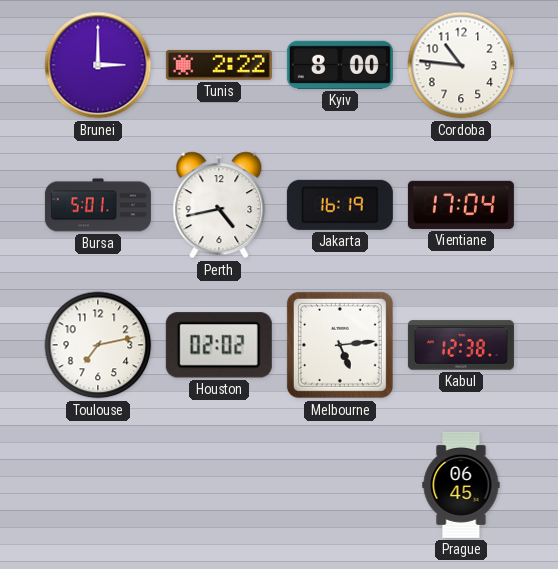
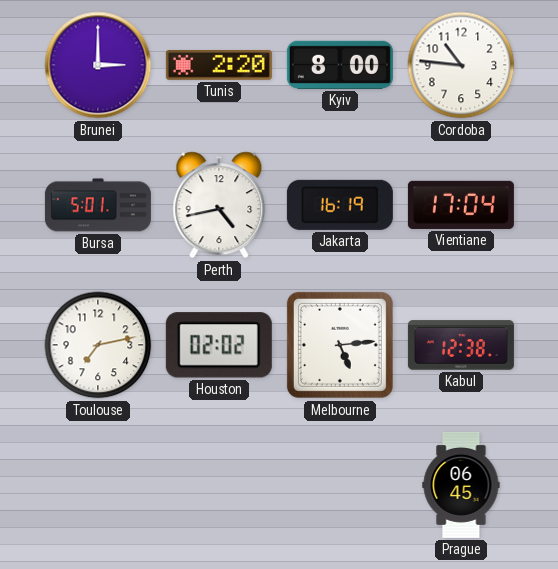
Tunis: 2:22 -> 2:20 (219, 66)
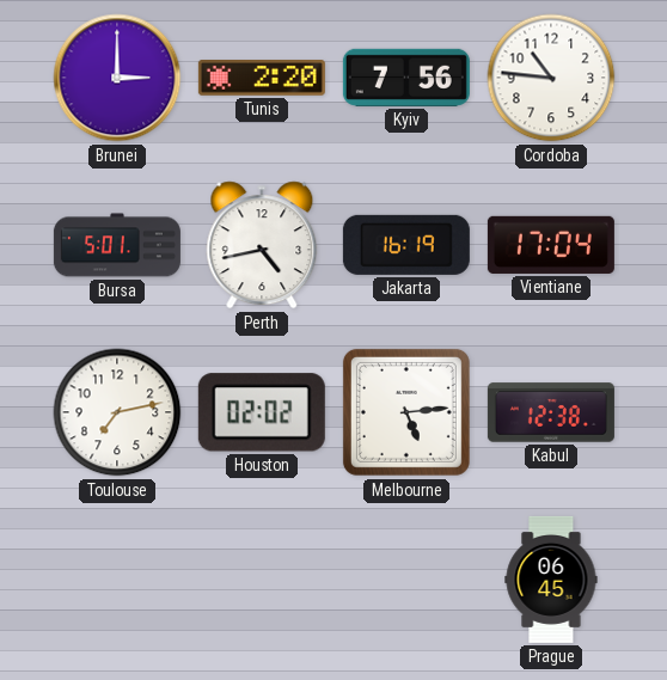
Kyiv: 8:00 -> 7:56 (406, 78)
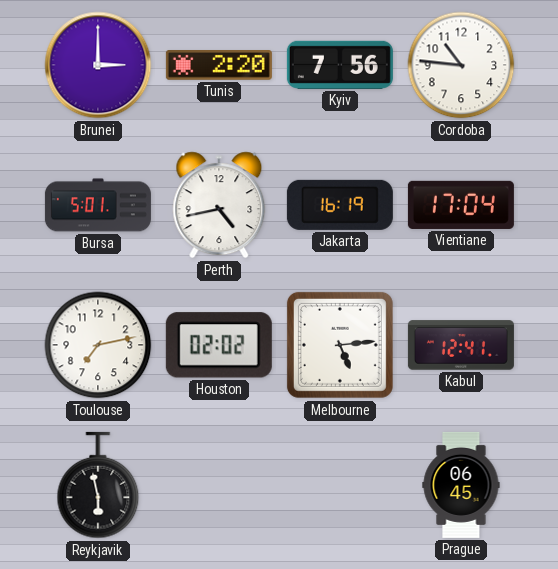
Kabul: 12:38 -> 12:41 (461, 345)
Reykjavik: none -> 5:58 (98, 485)
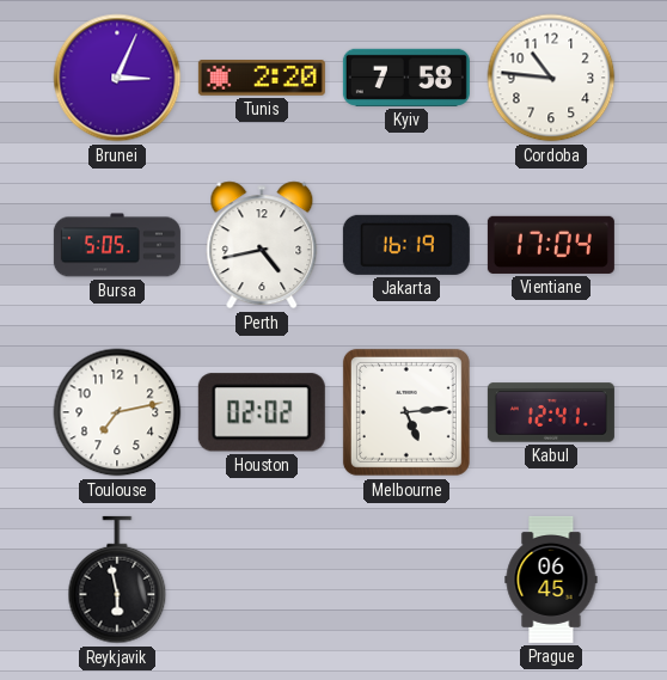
Brunei: 3:00 -> 3:04 (117, 78)
Kyiv: 7:56 -> 7:58 (406, 78)
Bursa: 5:01 -> 5:05 (117, 245)
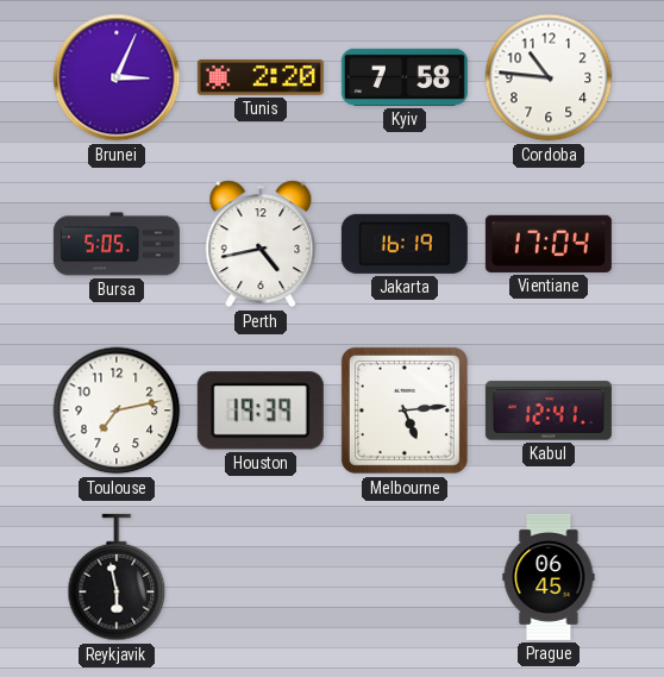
Houston: 02:02 -> 19:39 (261, 410)
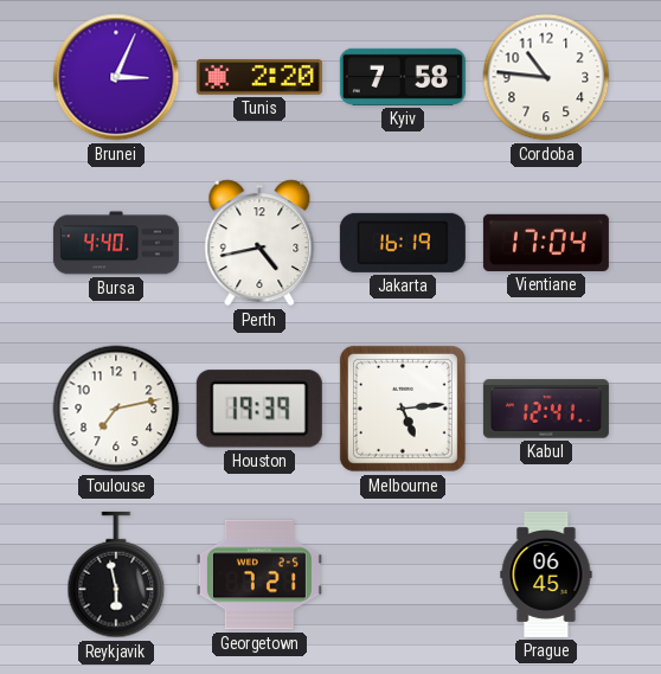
Bursa: 5:05 -> 4:40 (116, 243)
Georgetown: none -> 7:21 (259, 574)
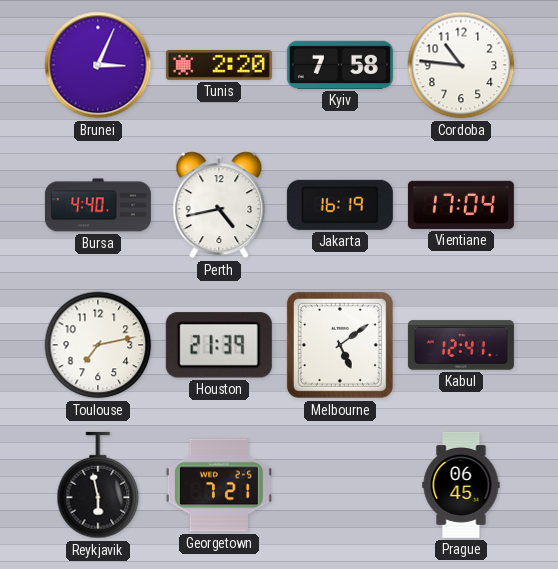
Houston: 19:39 -> 21:39 (219, 345)
Melbourne: 5:14 -> 5:09 (340, 345)
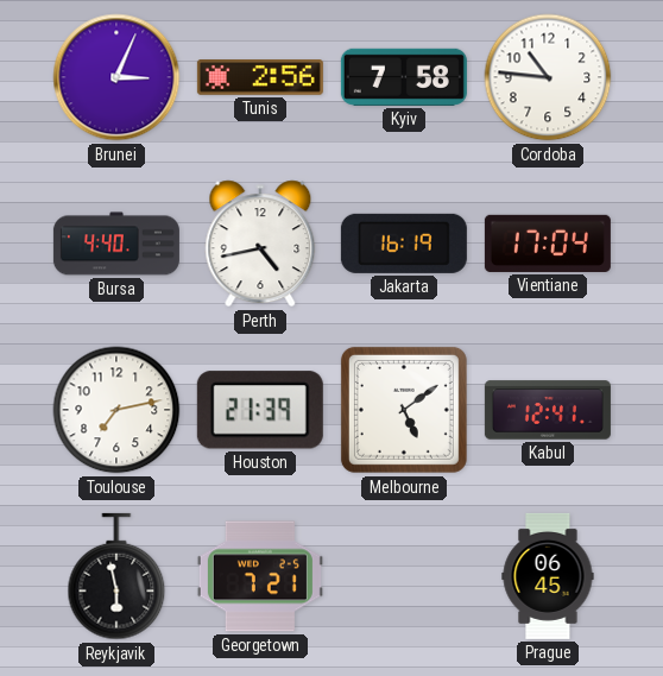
Tunis: 2:20 -> 2:56 (260, 78)
